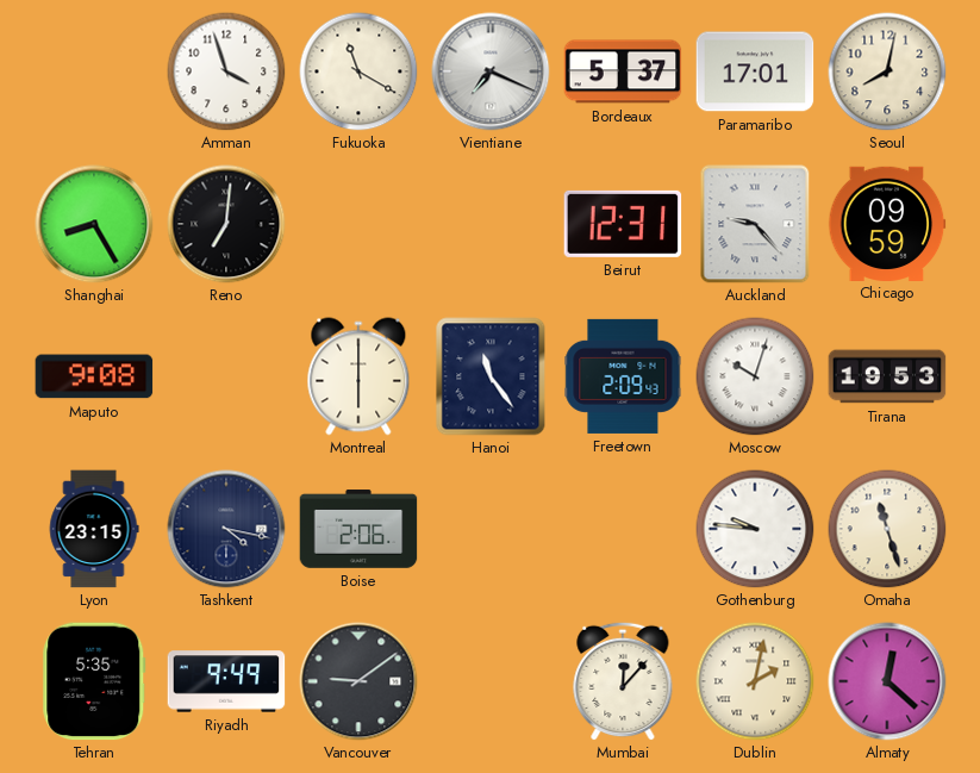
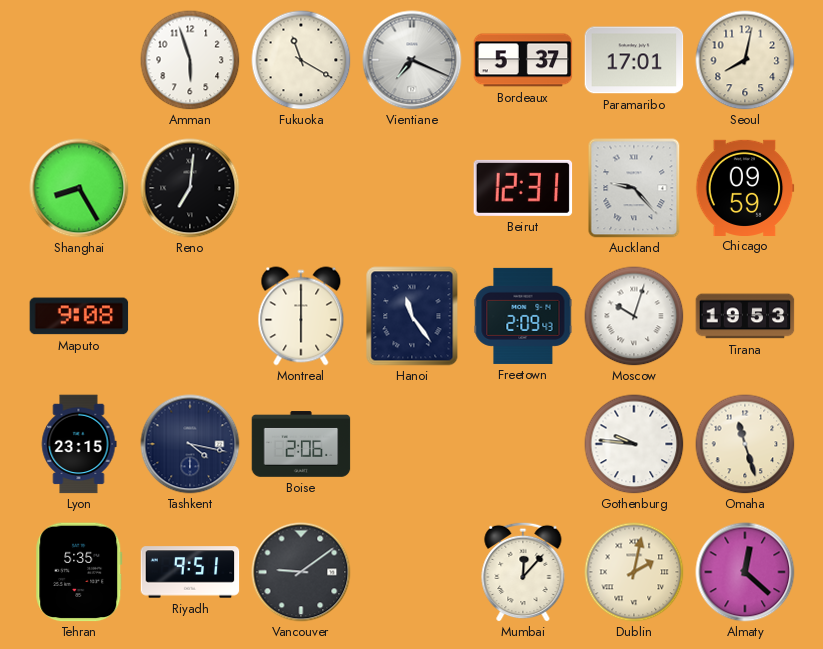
Amman: 3:57 -> 5:57 (190, 60)
Riyadh: 9:49 -> 9:51 (190, 572)
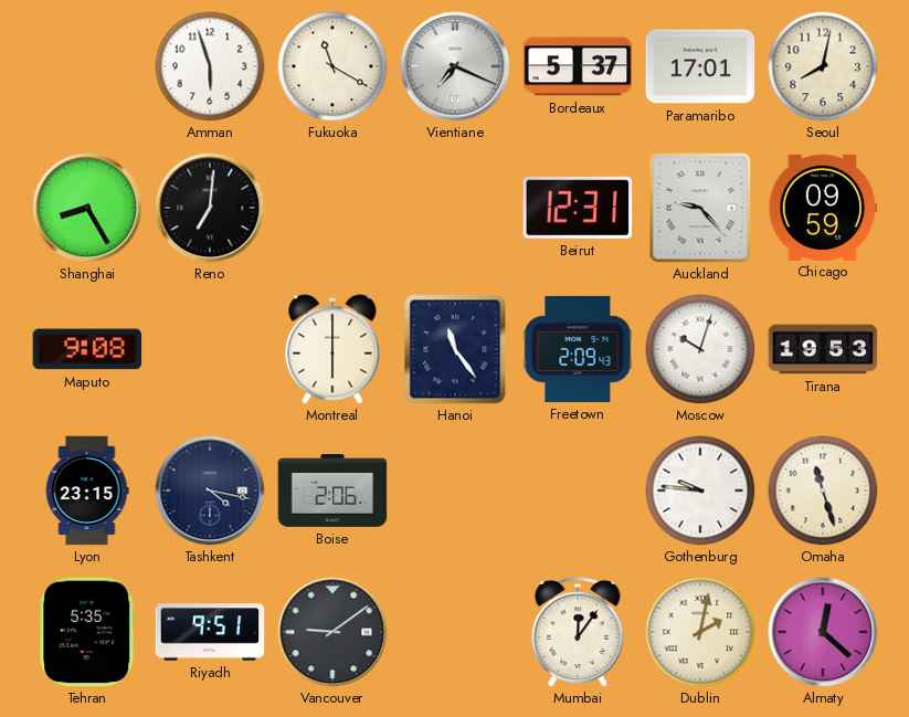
Mumbai: 12:07 -> 12:06 (578, 632)
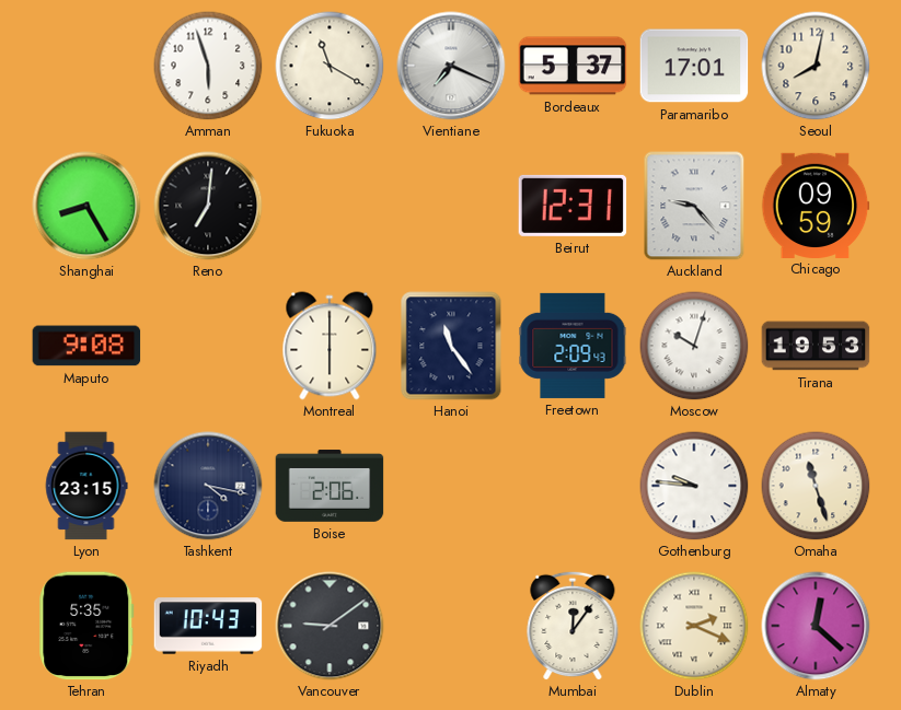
Riyadh: 9:51 -> 10:43 (208, 626)
Dublin: 2:02 -> 2:19 (694, 626)
